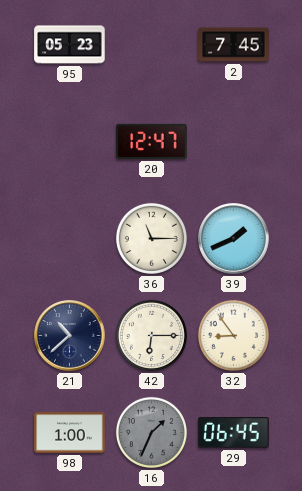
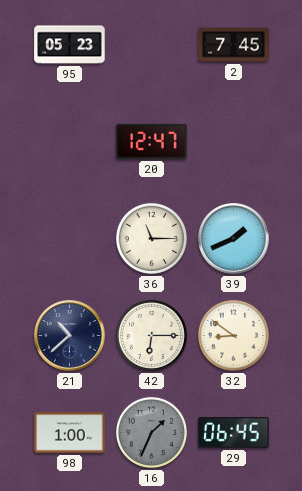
32: 8:54 -> 8:51 (233, 335)
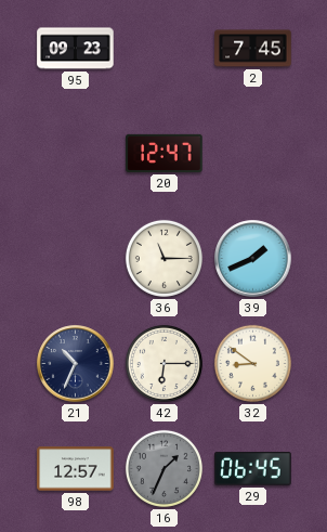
95: 05:23 -> 09:23 (76, 49)
21: 10:38 -> 10:34 (76, 364)
98: 1:00 -> 12:57 (76, 469)
